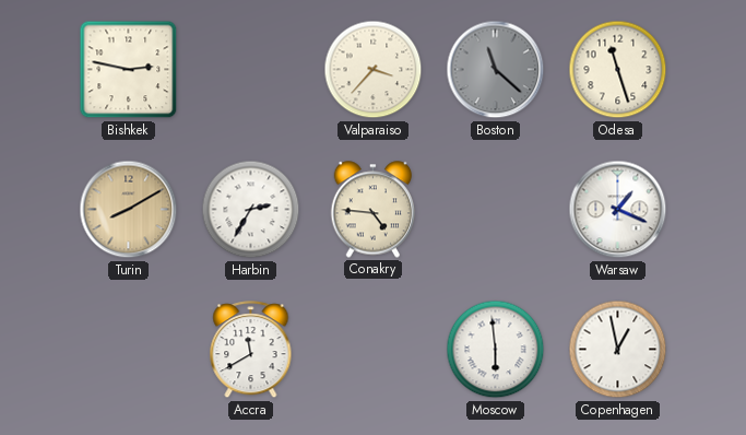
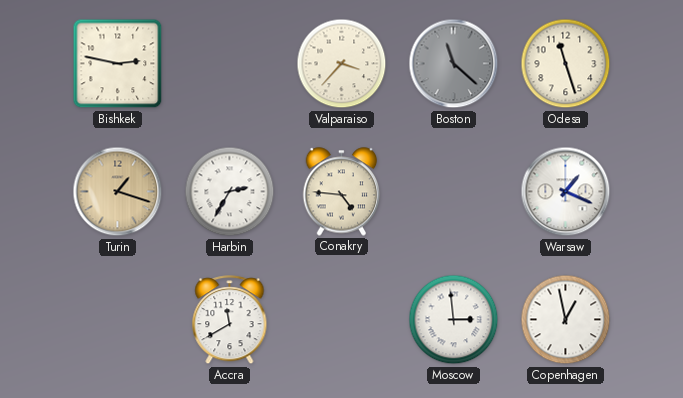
Turin: 8:10 -> 1:18 (118, 192)
Moscow: 5:59 -> 2:59 (454, 320)
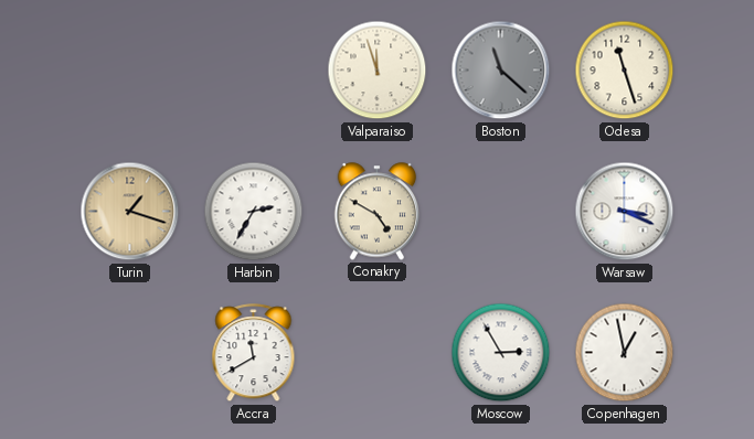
Bishkek: 2:47 -> none (118, 64)
Valparaiso: 3:37 -> 11:57 (378, 71)
Conakry: 4:46 -> 4:50 (378, 212)
Warsaw: 1:19 -> 3:19 (625, 212)
Moscow: 2:59 -> 2:55 (501, 353)
